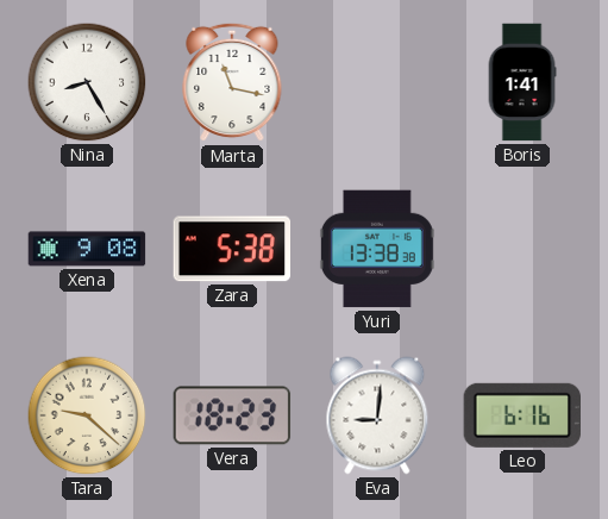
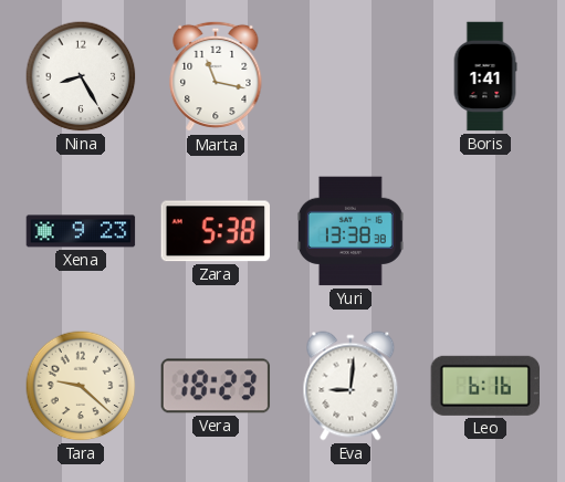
Xena: 9:08 -> 9:23 (81, 231)
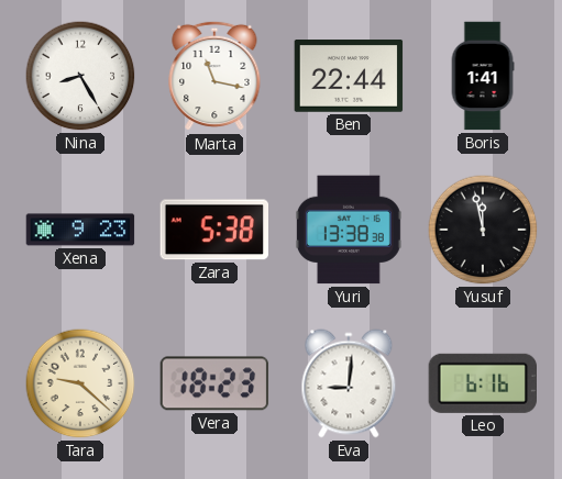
Ben: none -> 22:44 (349, 76)
Yusuf: none -> 11:58 (483, 230)
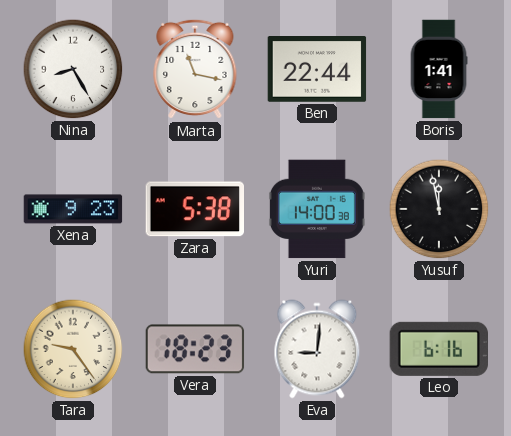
Yuri: 13:38 -> 14:00 (317, 209)
Tara: 9:22 -> 9:24 (73, 349)
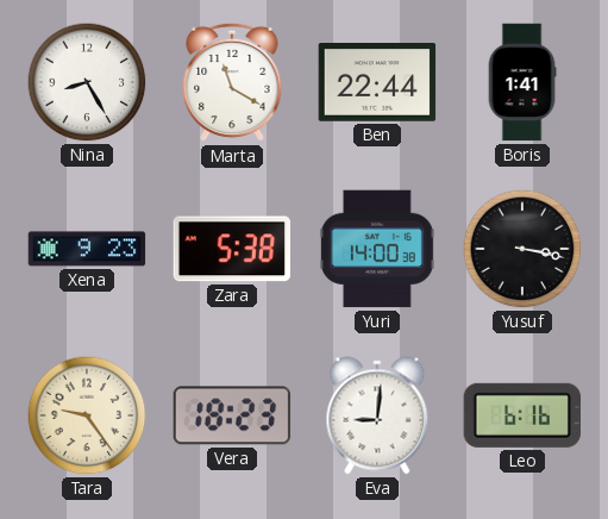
Marta: 11:17 -> 11:20 (232, 82)
Yusuf: 11:58 -> 3:17 (522, 249)
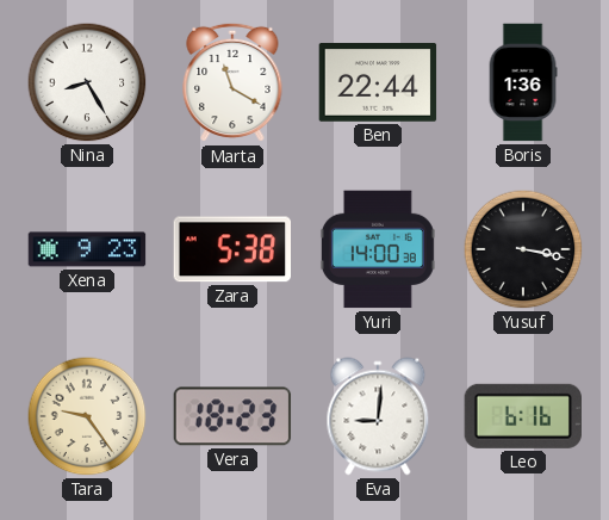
Boris: 1:41 -> 1:36 (523, 82)
